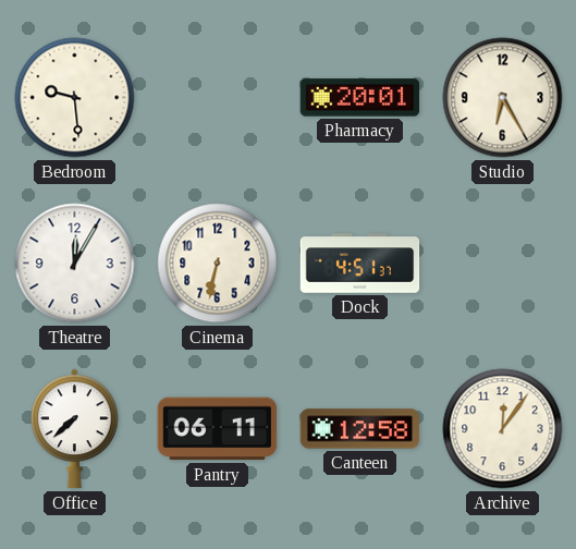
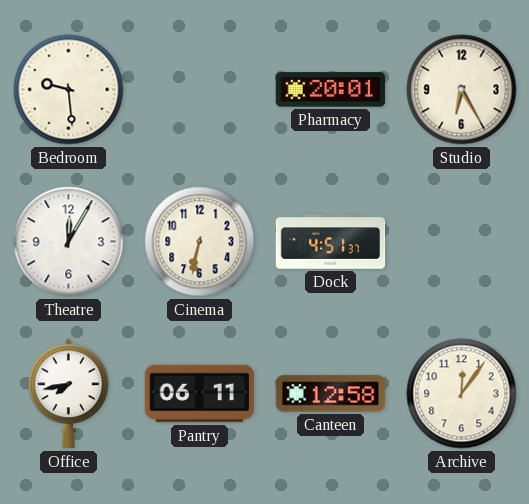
Office: 7:38 -> 7:43 (69, 394)
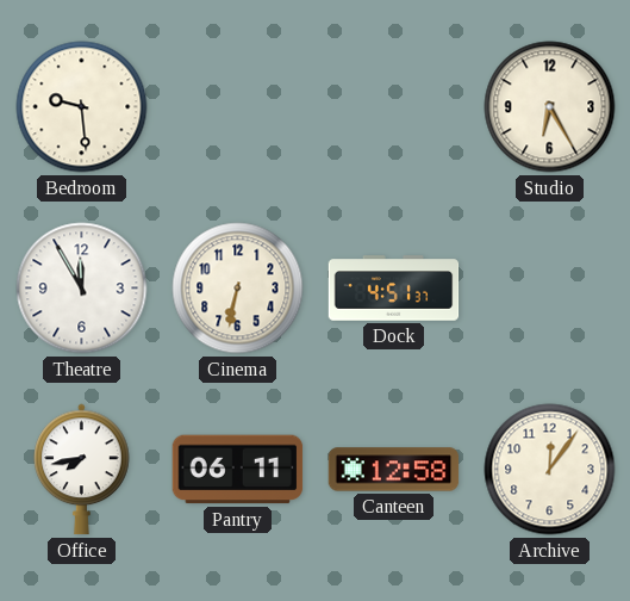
Pharmacy: 20:01 -> none (331, 90)
Theatre: 12:05 -> 11:55 (82, 289)
